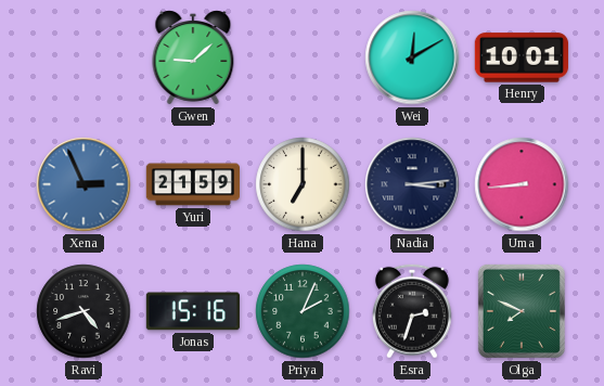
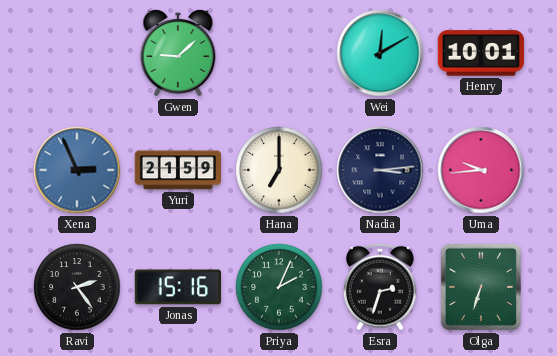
Uma: 8:44 -> 9:44 (481, 170)
Ravi: 4:42 -> 2:24 (77, 287)
Olga: 7:49 -> 6:33 (481, 287)
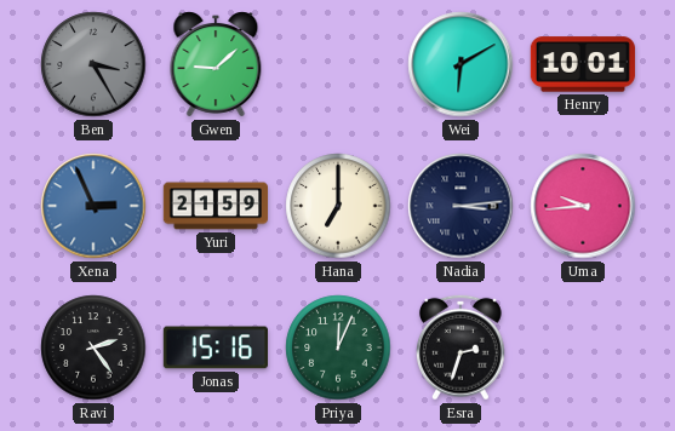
Ben: none -> 3:25 (93, 64)
Wei: 12:10 -> 6:10 (461, 64)
Priya: 2:04 -> 12:04 (338, 347)
Olga: 6:33 -> none (481, 287)
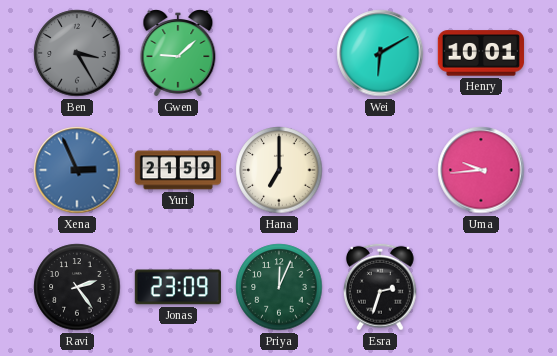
Nadia: 3:14 -> none (461, 206)
Jonas: 15:16 -> 23:09 (178, 287)
